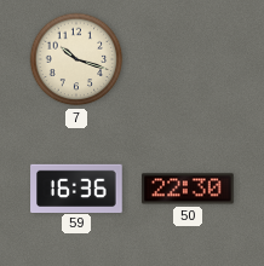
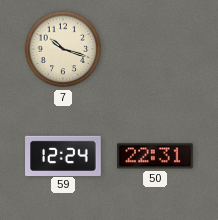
59: 16:36 -> 12:24 (63, 155)
50: 22:30 -> 22:31 (155, 156)
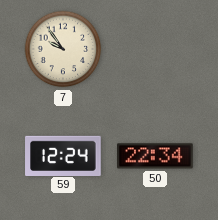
7: 10:18 -> 9:54 (63, 49)
50: 22:31 -> 22:34 (155, 156)
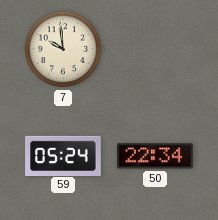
7: 9:54 -> 9:59 (63, 49)
59: 12:24 -> 05:24 (63, 155)
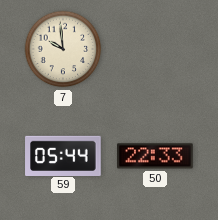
59: 05:24 -> 05:44 (63, 155)
50: 22:34 -> 22:33 (155, 156)
